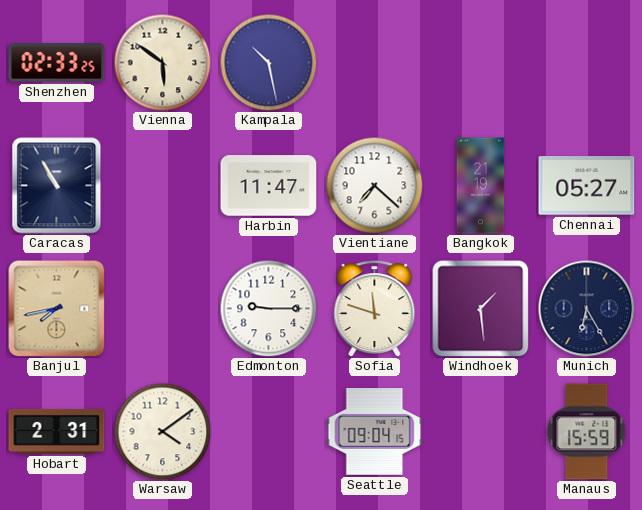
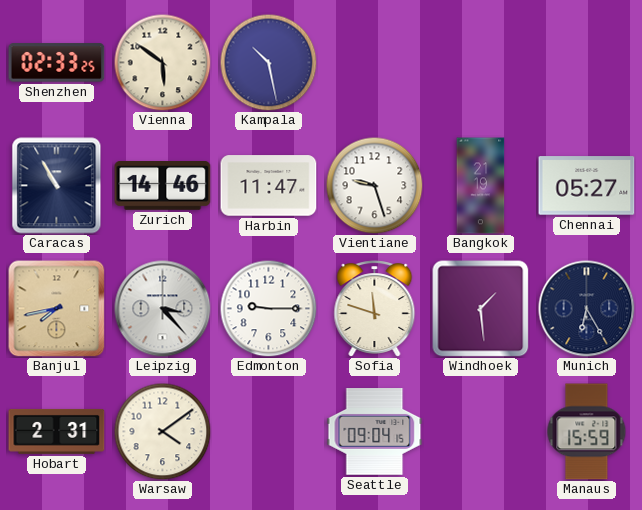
Zurich: none -> 14:46 (163, 186)
Vientiane: 7:22 -> 9:27 (374, 185)
Leipzig: none -> 3:23 (163, 309)
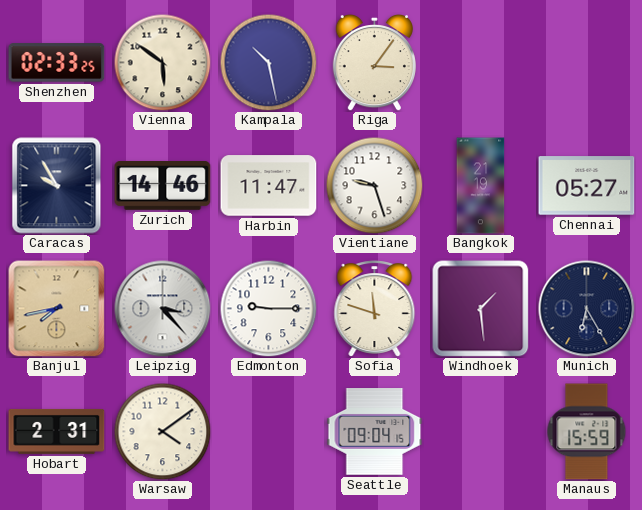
Riga: none -> 3:06 (374, 62)
Caracas: 10:55 -> 9:55 (57, 186)
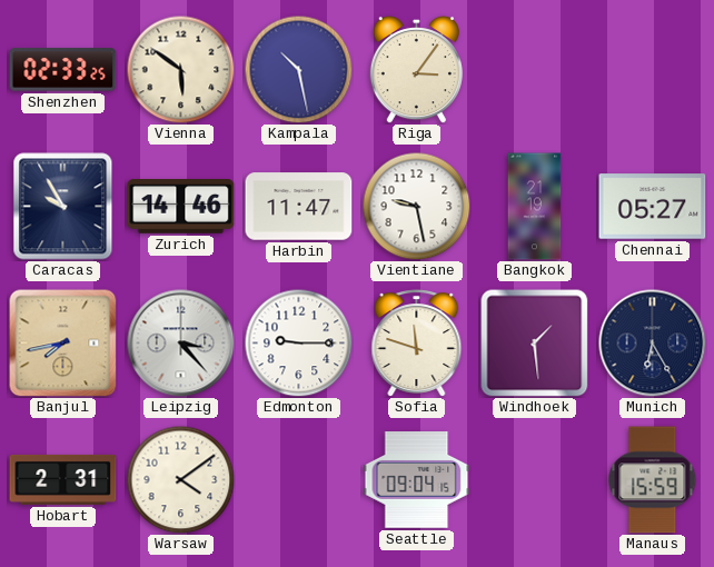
Vientiane: 9:27 -> 9:28 (416, 206)
